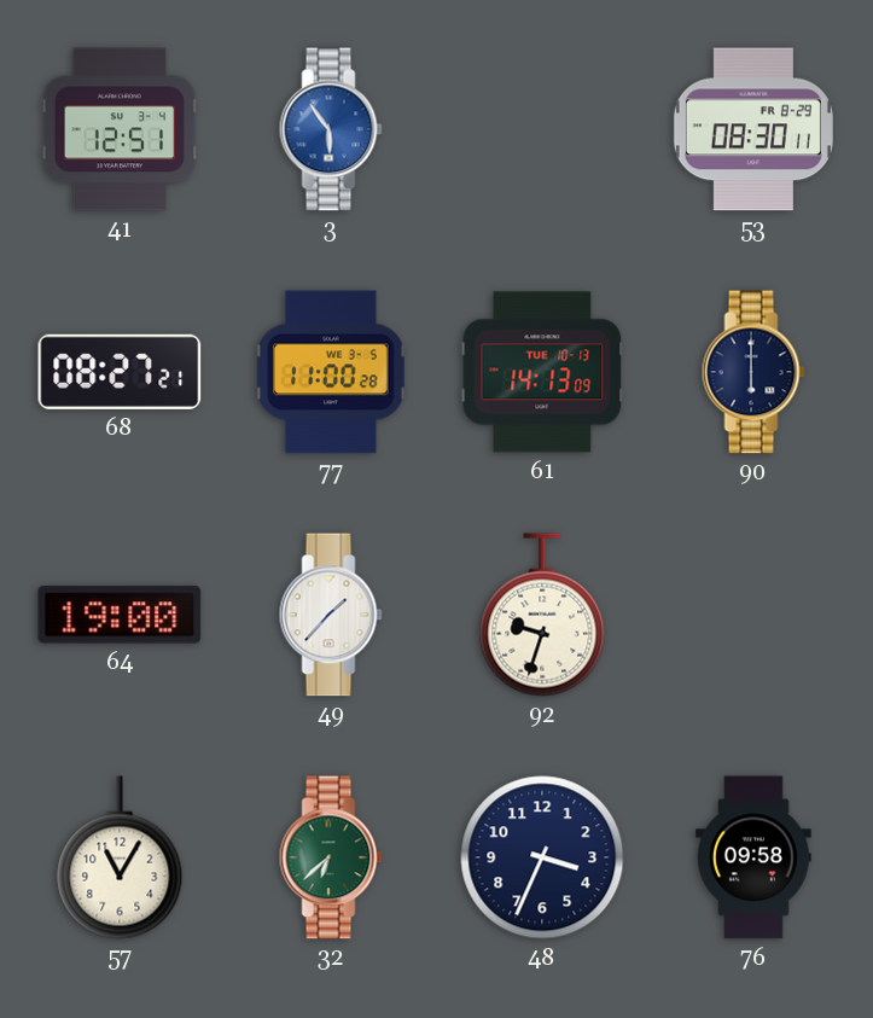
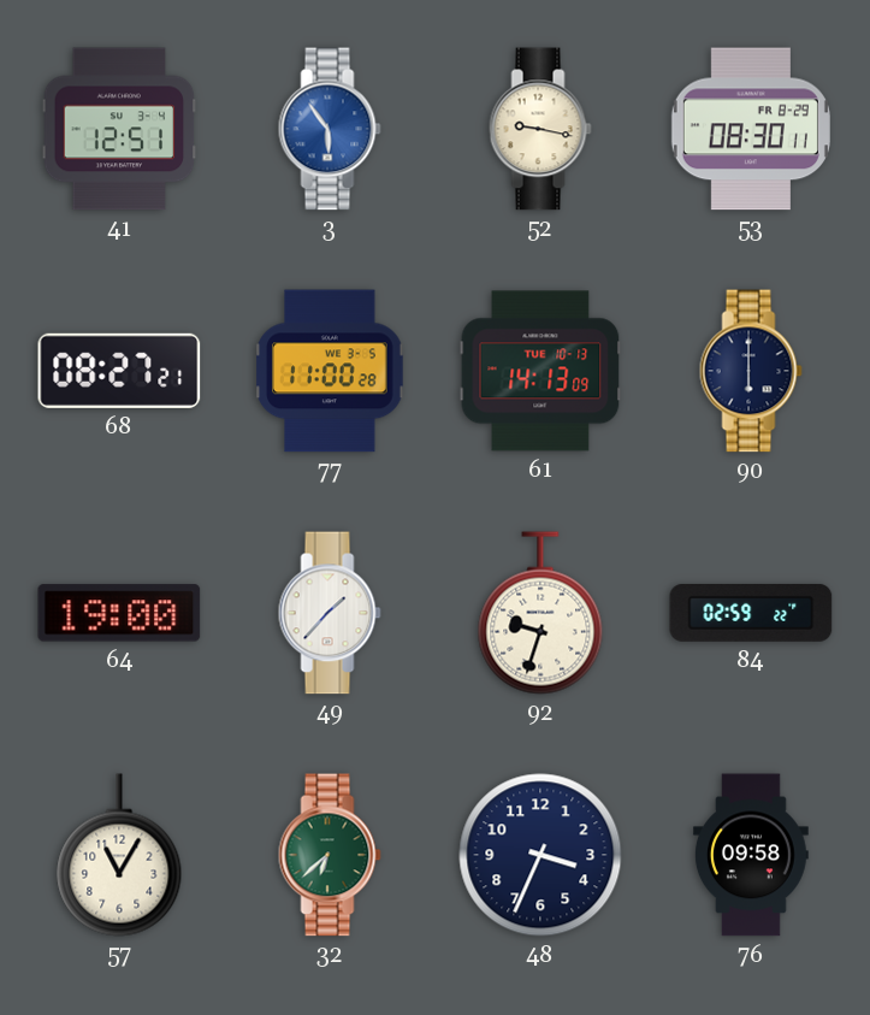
52: none -> 9:17 (540, 129)
84: none -> 02:59 (751, 613)
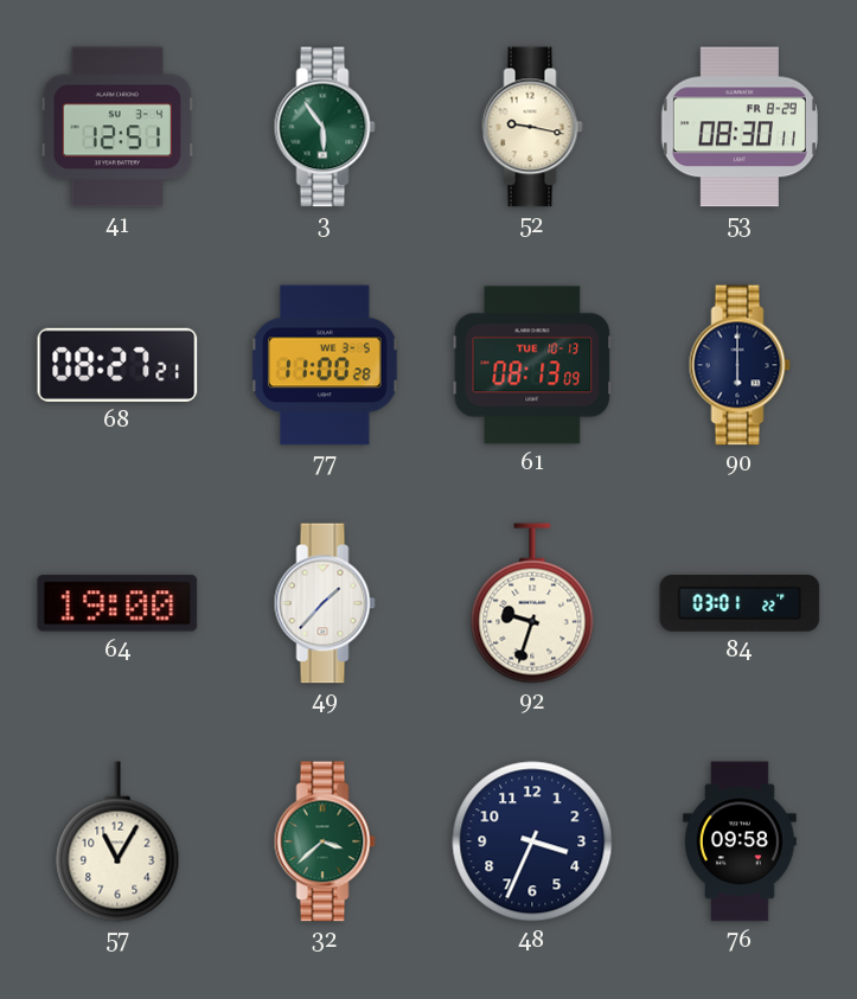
3 dial: blue -> green (325, 127)
61: 14:13 -> 08:13 (532, 365)
84: 02:59 -> 03:01 (740, 603)
32: 6:38 -> 3:38 (325, 841)
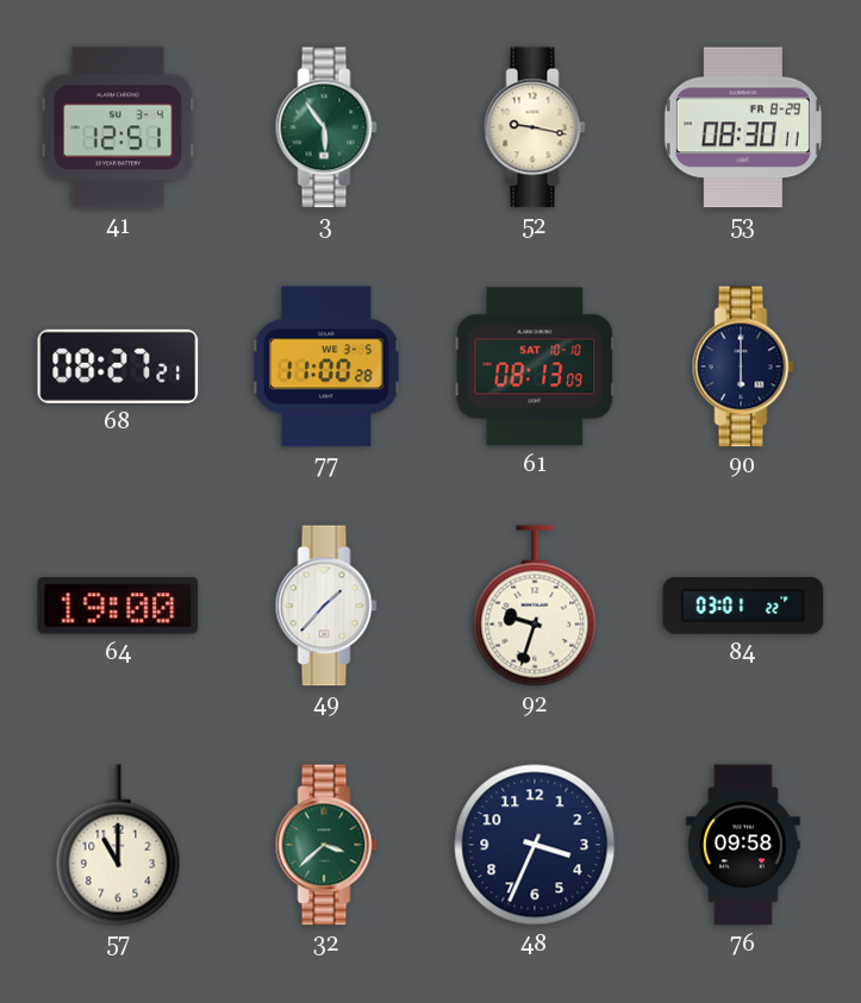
61 date: TUE 10-13 -> SAT 10-10 (535, 366)
57: 11:05 -> 11:00 (118, 845)
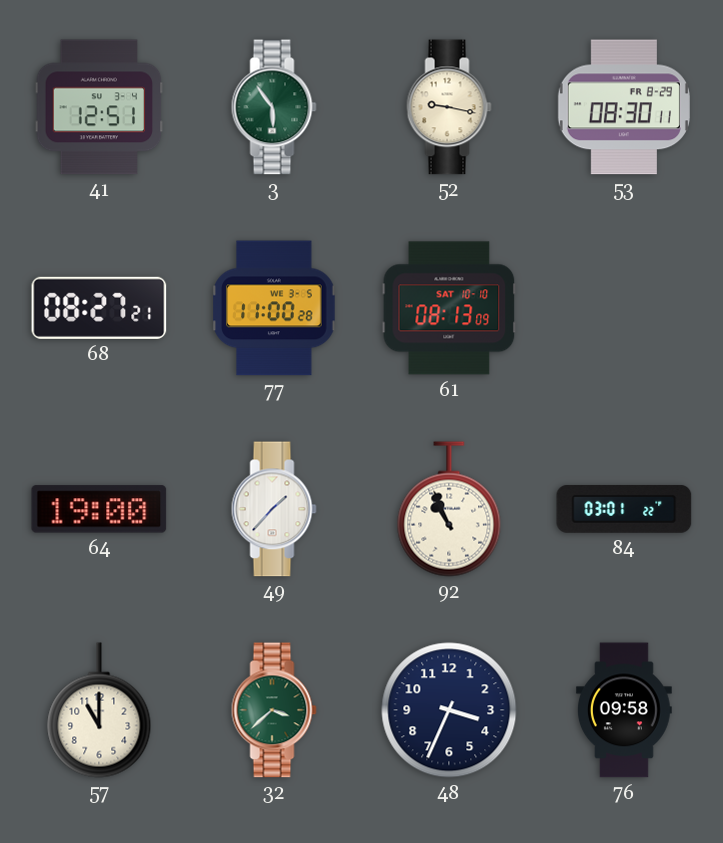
90: 6:00 -> none (743, 366)
92: 9:33 -> 10:56 (449, 509)
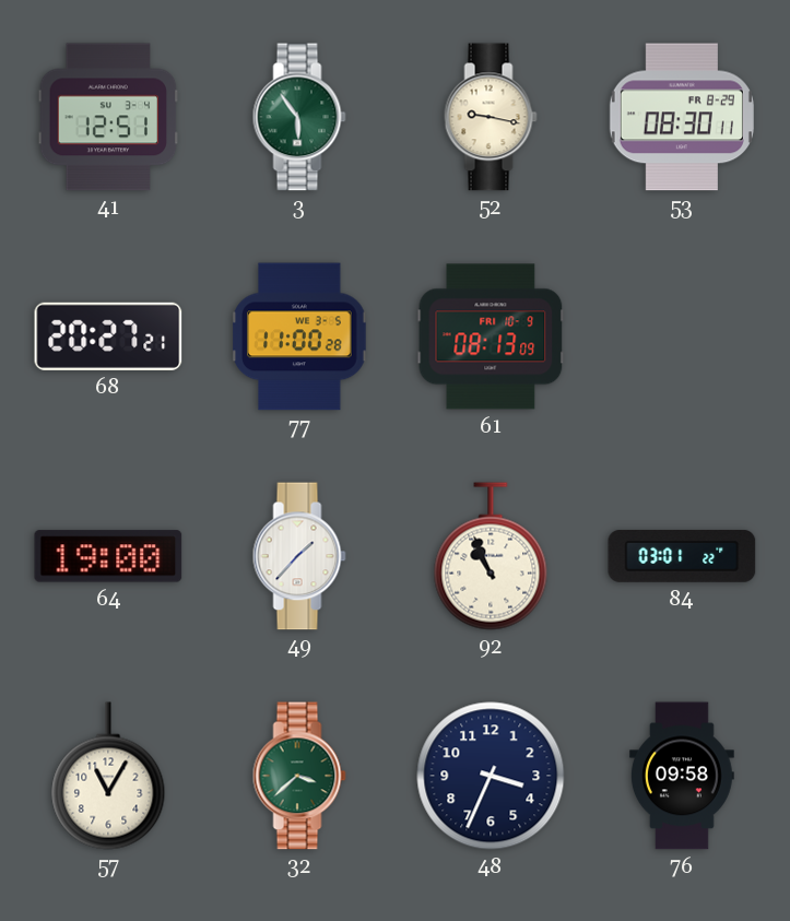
68: 08:27 -> 20:27 (108, 336)
61 date: SAT 10-10 -> FRI 10-9 (491, 336)
57: 11:00 -> 11:05 (108, 776)
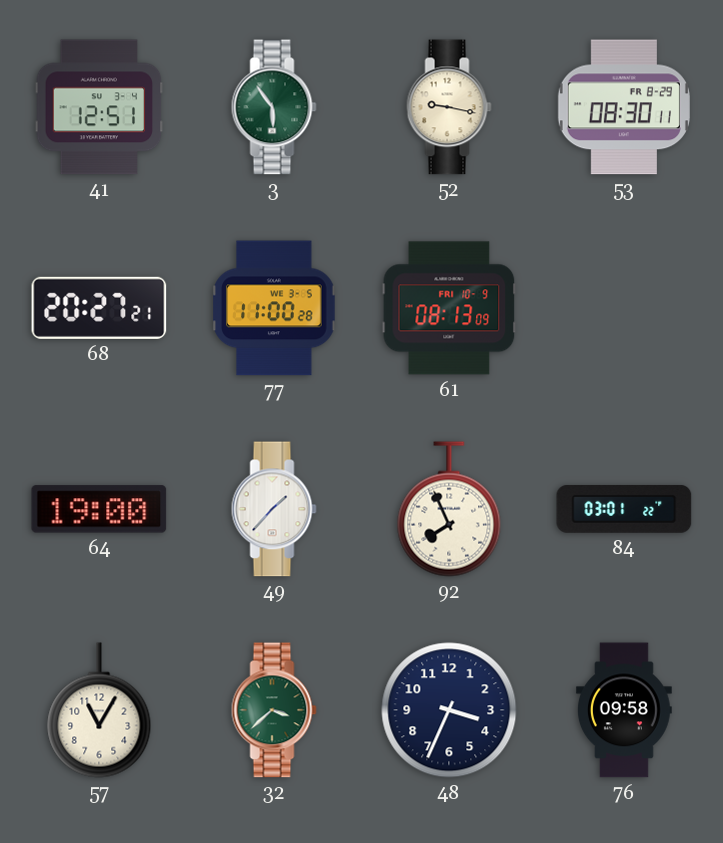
92: 10:56 -> 7:56 (449, 509)
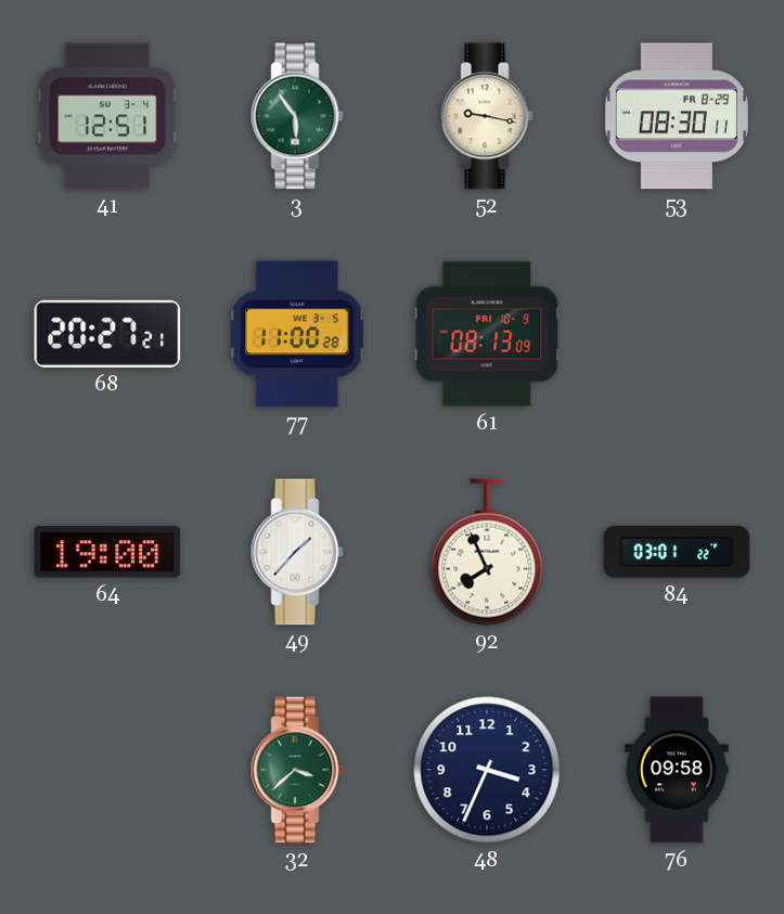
57: 11:05 -> none (99, 710)
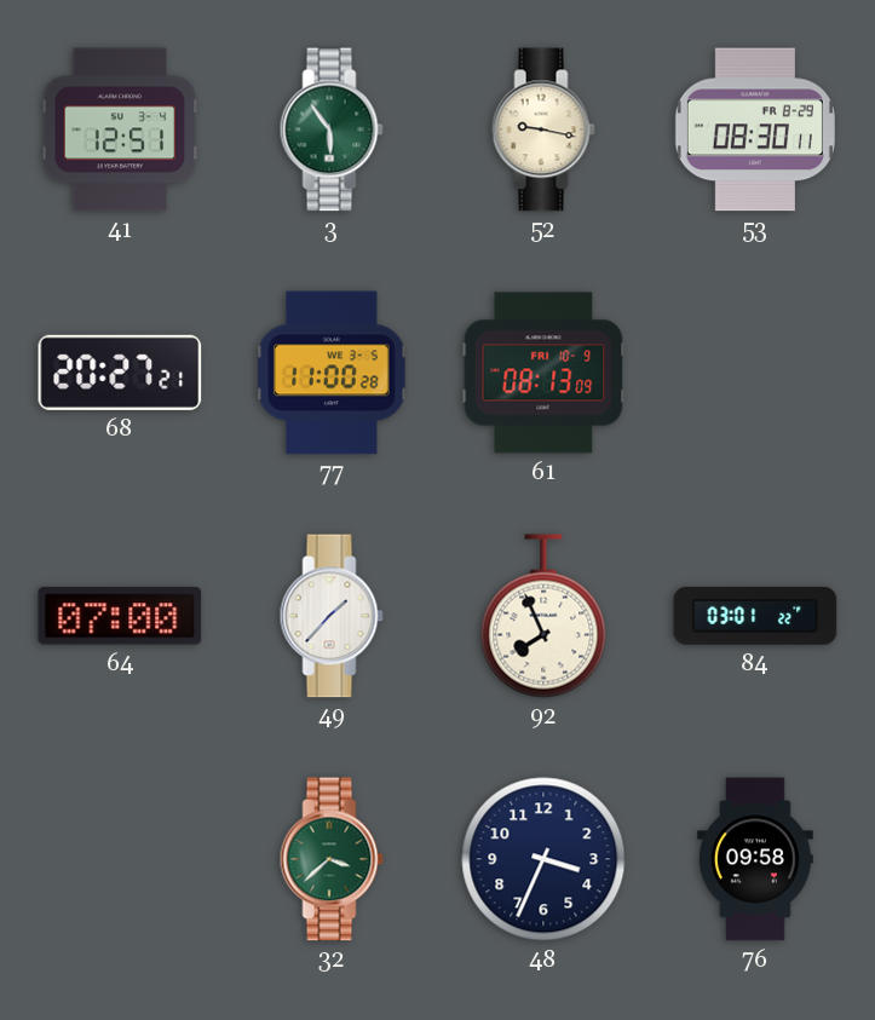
64: 19:00 -> 07:00 (120, 616)
